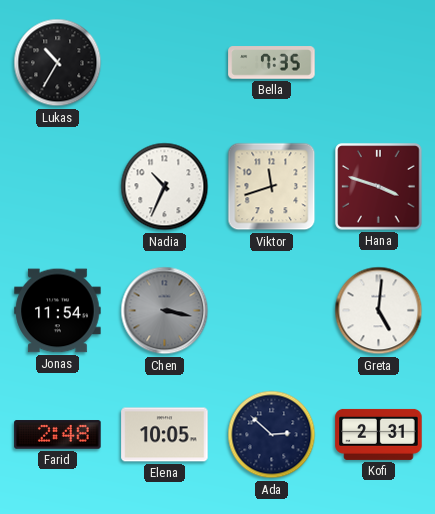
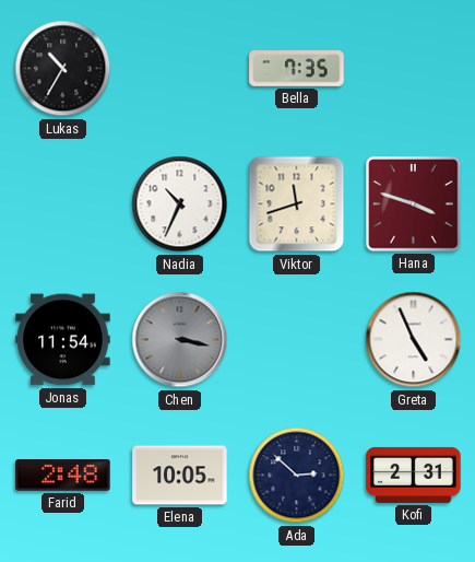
Greta: 5:01 -> 4:56 (414, 340)
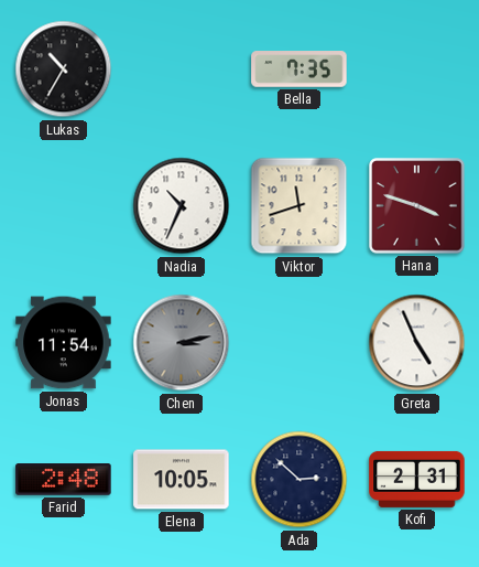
Chen: 3:17 -> 3:13 (182, 343)
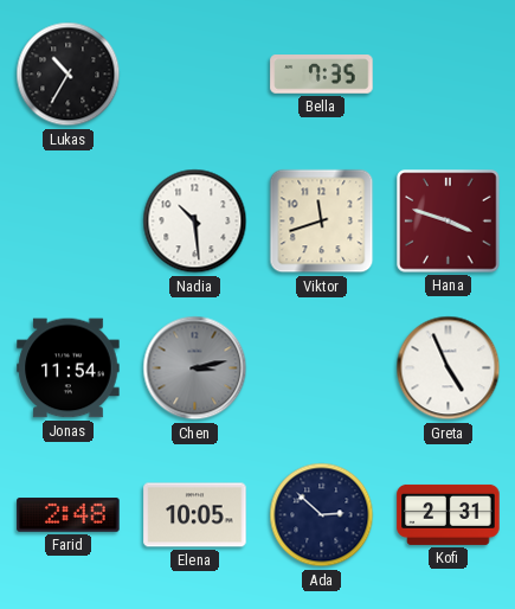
Nadia: 10:34 -> 10:29 (195, 222)
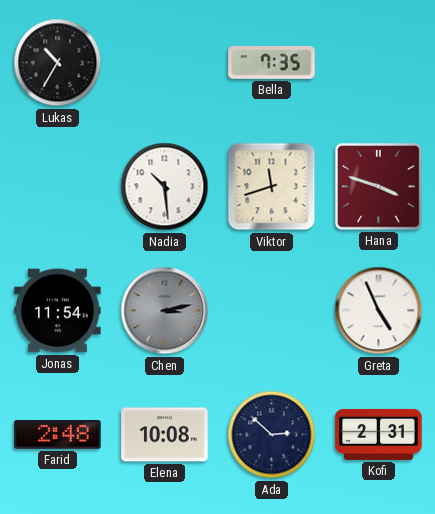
Elena: 10:05 -> 10:08 (165, 435)
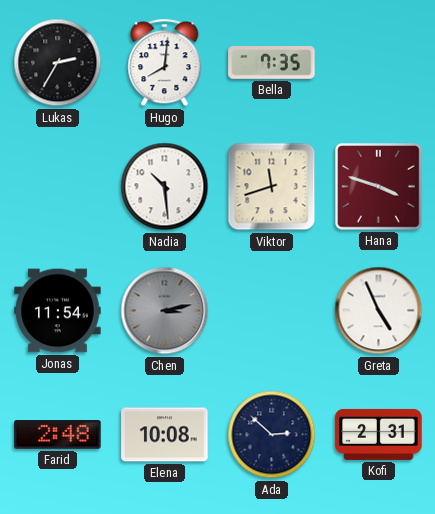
Lukas: 10:35 -> 2:35 (58, 63)
Hugo: none -> 8:01 (165, 63)
